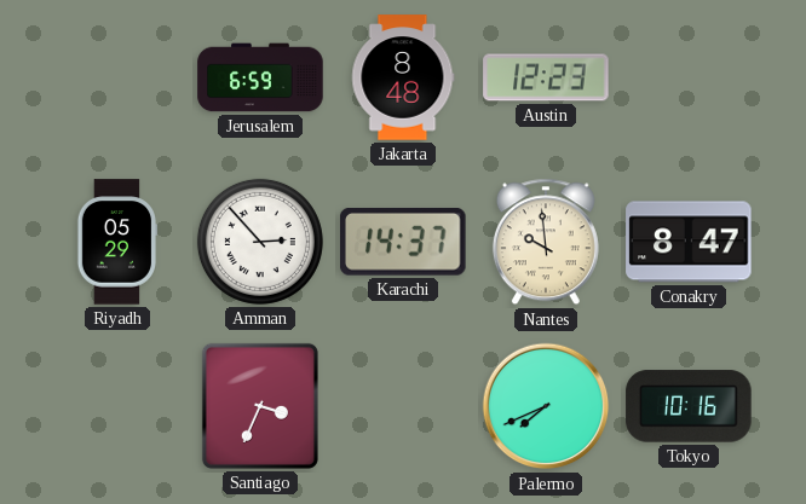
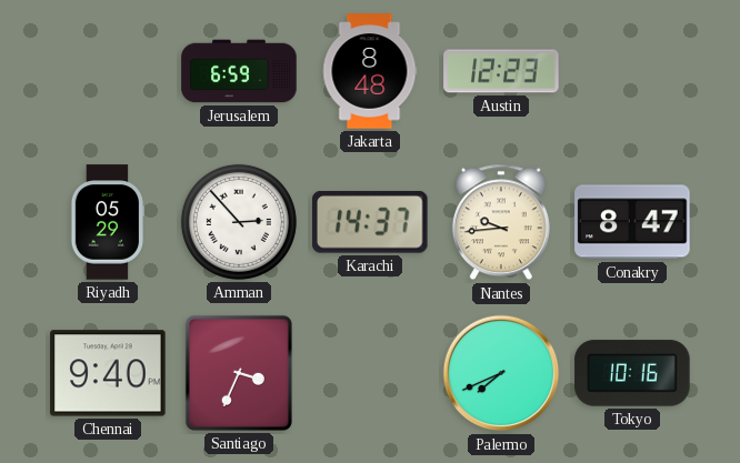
Nantes: 9:59 -> 9:44 (501, 222)
Chennai: none -> 9:40 (108, 373)
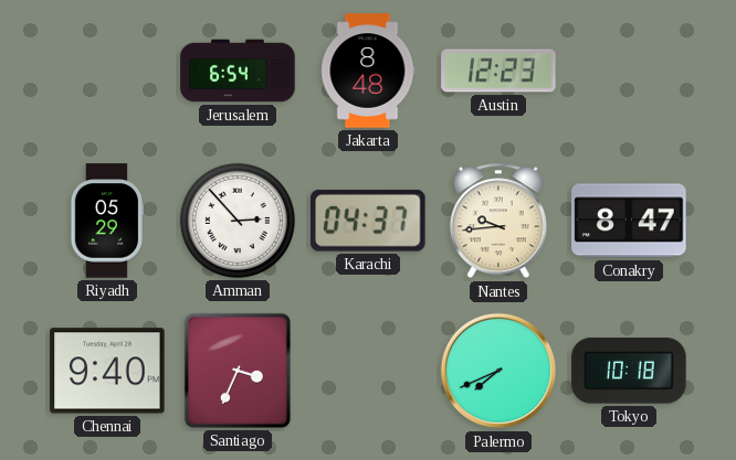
Jerusalem: 6:59 -> 6:54 (238, 71)
Karachi: 14:37 -> 04:37 (369, 221)
Tokyo: 10:16 -> 10:18 (629, 371)
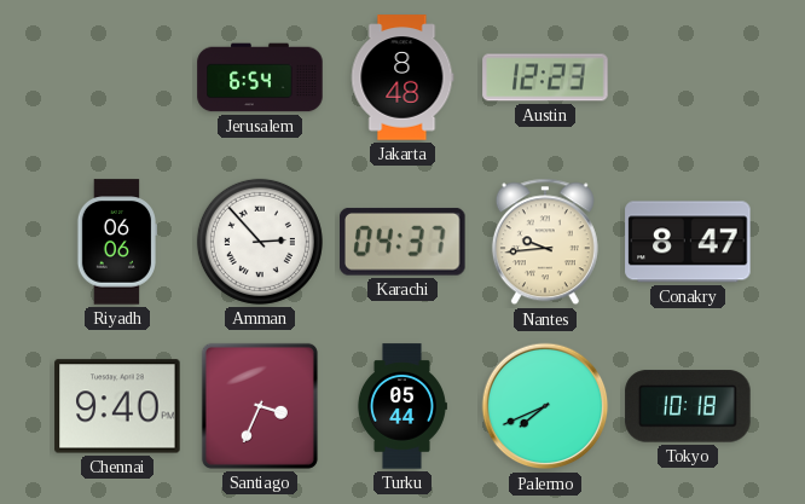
Riyadh: 05:29 -> 06:06 (117, 242)
Turku: none -> 05:44 (401, 406)
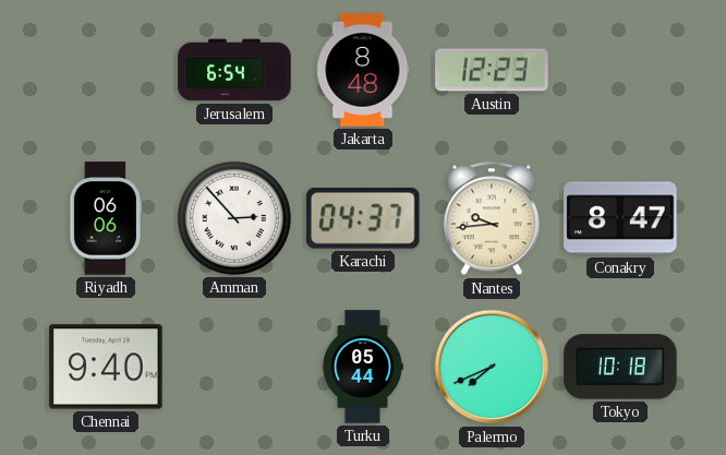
Santiago: 3:34 -> none (260, 406)
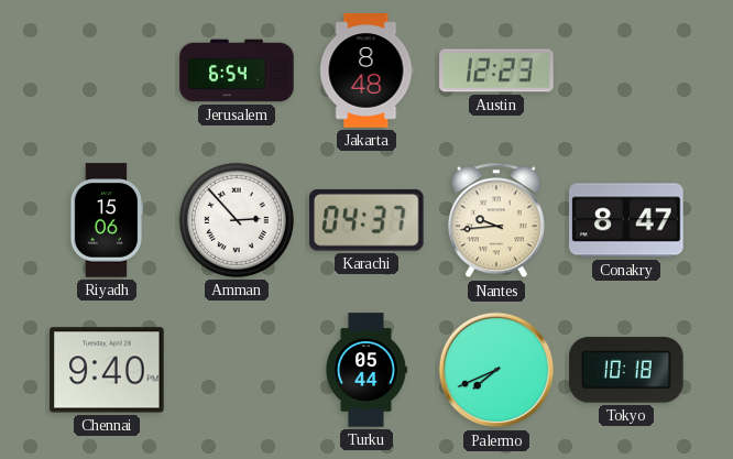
Riyadh: 06:06 -> 15:06 (107, 220)
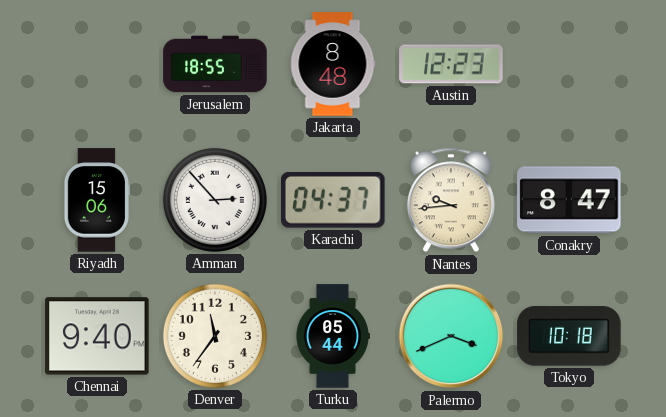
Jerusalem: 6:54 -> 18:55 (215, 64)
Denver: none -> 11:36 (215, 336)
Palermo: 7:41 -> 3:41 (451, 336)
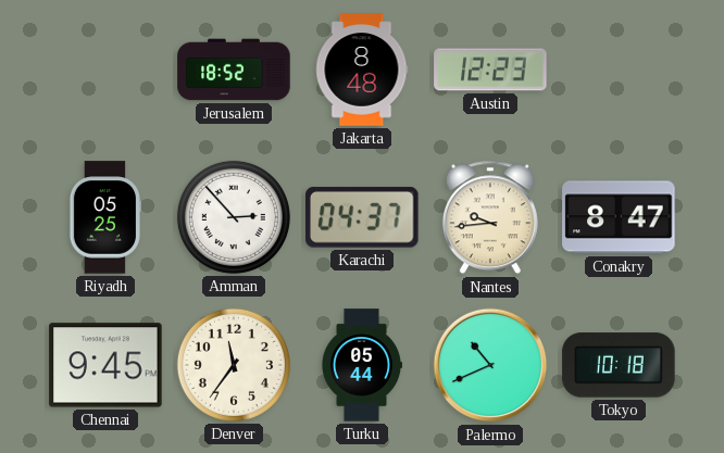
Jerusalem: 18:55 -> 18:52 (234, 70)
Riyadh: 15:06 -> 05:25 (105, 217)
Chennai: 9:40 -> 9:45 (105, 365)
Palermo: 3:41 -> 10:41 (490, 365)
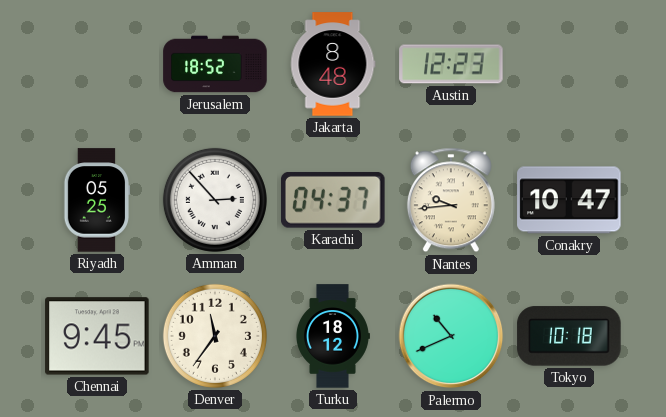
Conakry: 8:47 -> 10:47 (569, 200)
Turku: 05:44 -> 18:12 (332, 336)
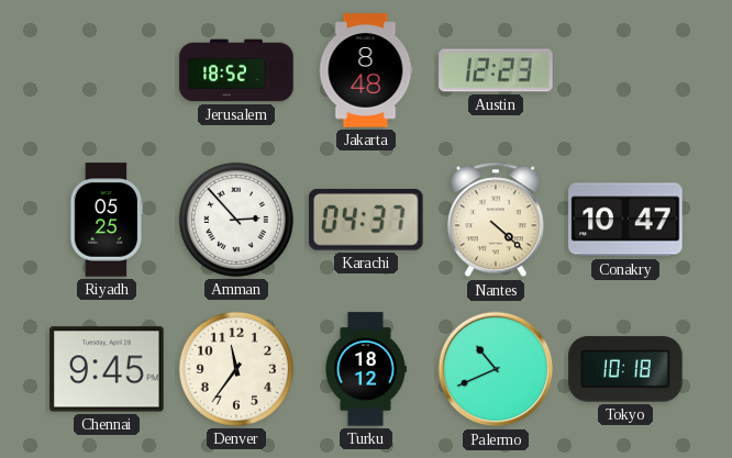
Nantes: 9:44 -> 4:22 (496, 220)
